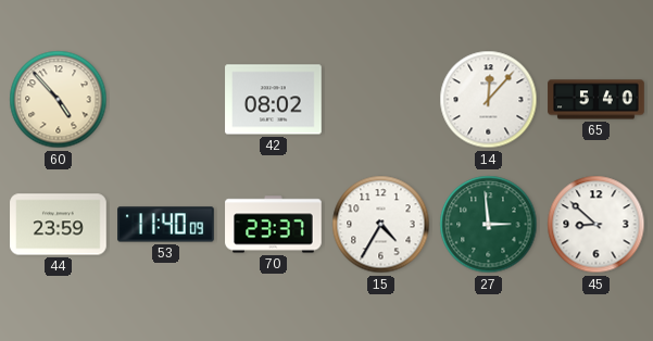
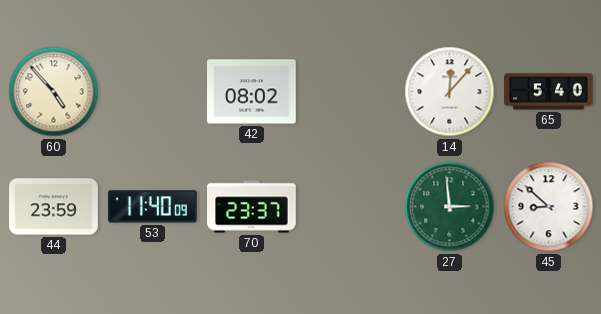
15: 4:35 -> none (381, 225)
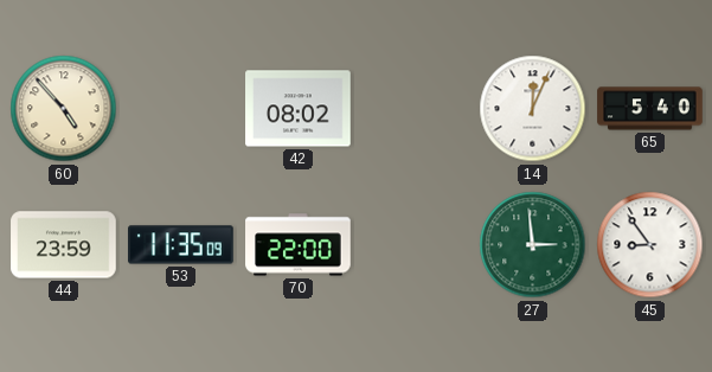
14: 12:07 -> 12:04 (533, 109)
53: 11:40 -> 11:35 (181, 245)
70: 23:37 -> 22:00 (299, 245)
45: 8:52 -> 8:54 (650, 245)
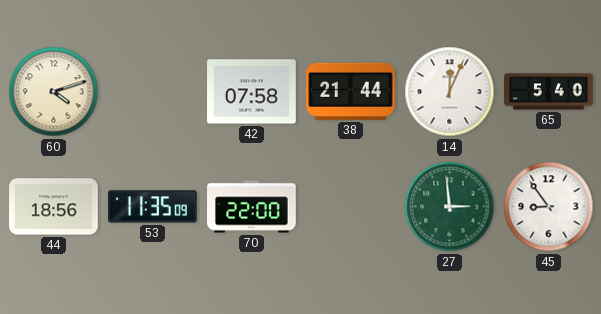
60: 4:53 -> 4:12 (54, 92)
42: 08:02 -> 07:58 (252, 92)
38: none -> 21:44 (351, 91)
44: 23:59 -> 18:56 (54, 207)
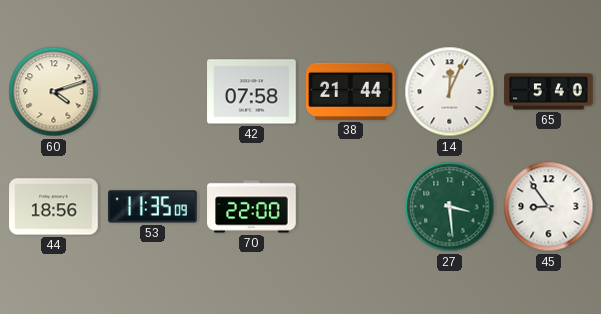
27: 2:59 -> 3:29 (450, 207)
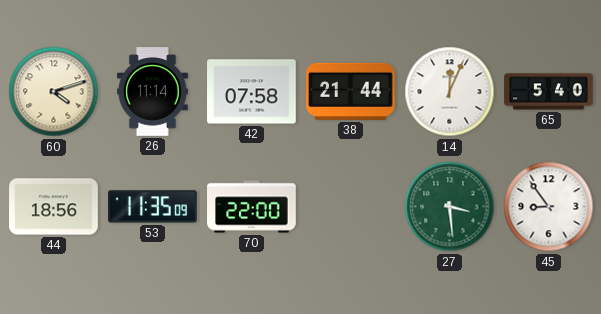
26: none -> 11:14 (152, 92)
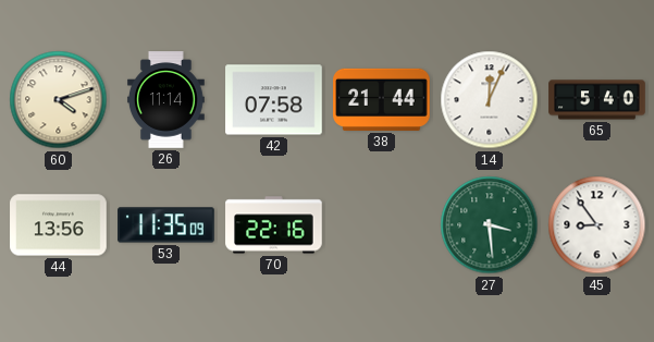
44: 18:56 -> 13:56 (59, 225)
70: 22:00 -> 22:16 (274, 225)
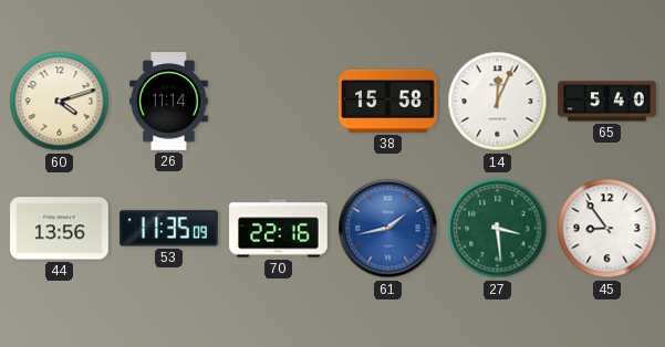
42: 07:58 -> none (274, 100)
38: 21:44 -> 15:58 (388, 101)
61: none -> 1:43 (388, 229)
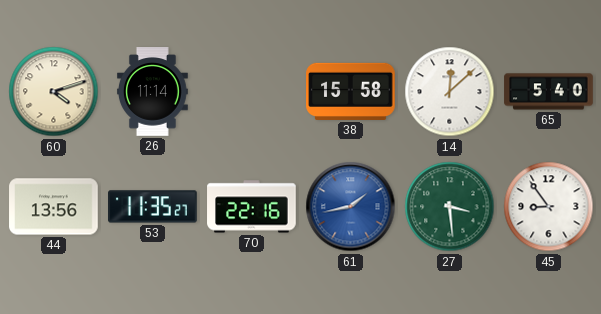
14: 12:04 -> 12:08 (450, 92)
53: 11:35:09 -> 11:35:27 (153, 207)
